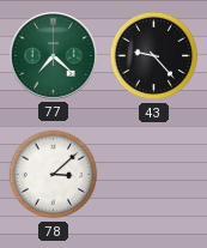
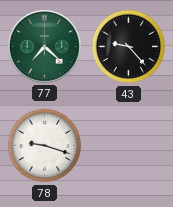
78: 3:08 -> 9:18 (45, 146)
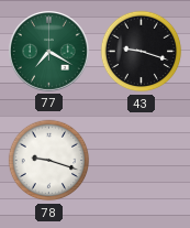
77: 7:22 -> 7:20 (48, 51)
43: 9:23 -> 9:18 (142, 52)
